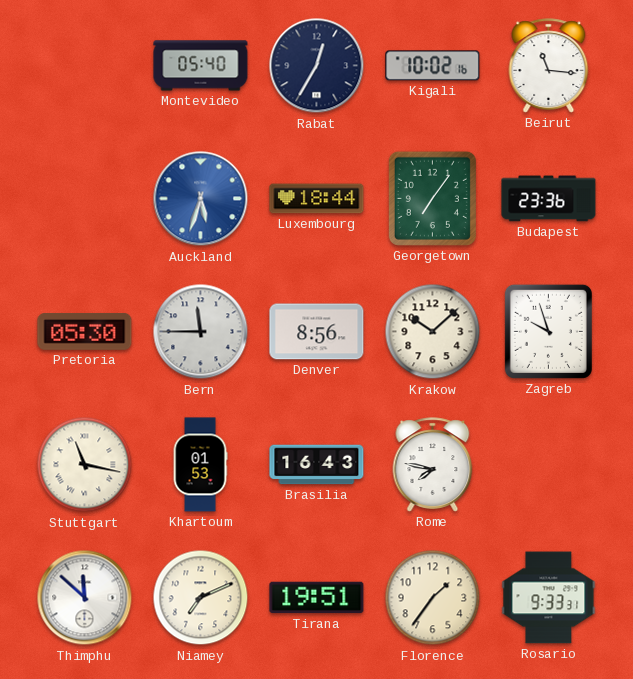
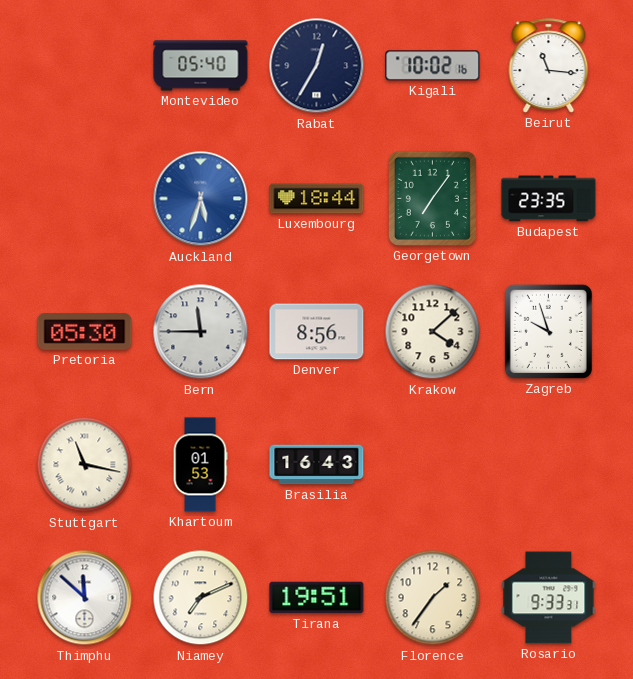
Budapest: 23:36 -> 23:35 (549, 199)
Krakow: 10:08 -> 4:08 (433, 332)
Rome: 7:47 -> none (433, 465)
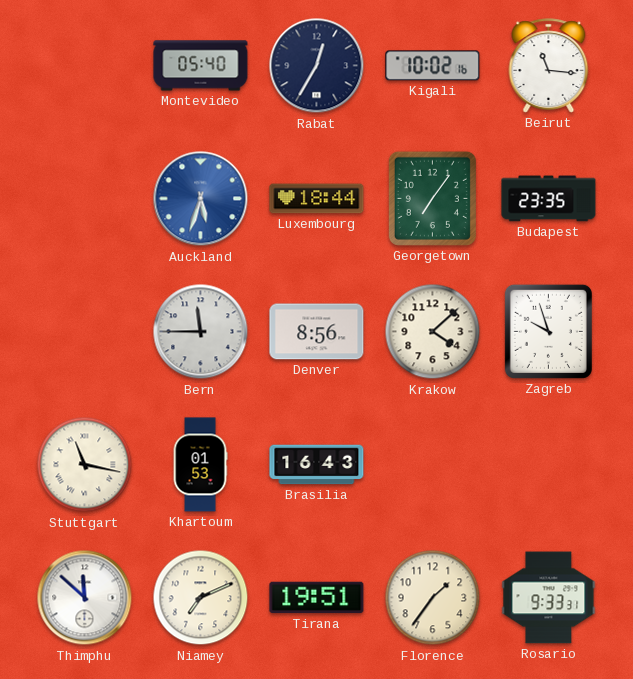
Pretoria: 05:30 -> none (85, 332)
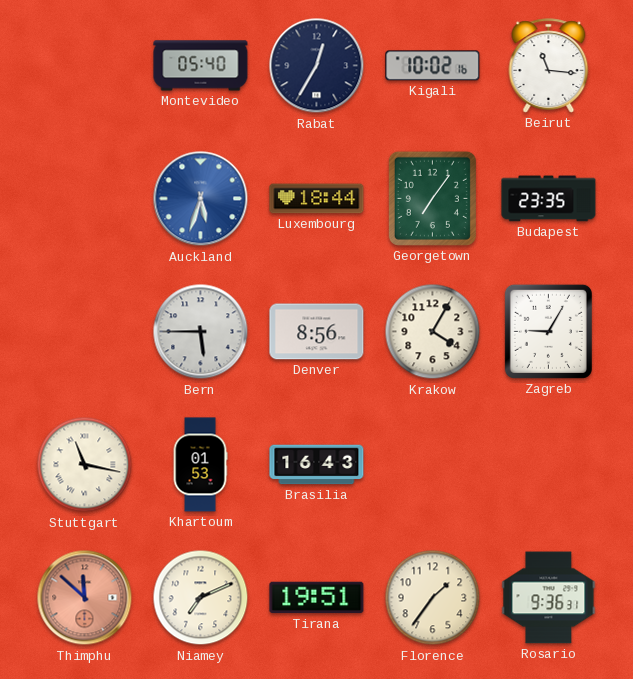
Bern: 11:45 -> 5:45 (201, 332)
Krakow: 4:08 -> 4:05 (433, 332)
Zagreb: 9:57 -> 9:05 (548, 331)
Thimphu dial: white -> salmon (85, 598)
Rosario: 9:33 -> 9:36 (549, 598)
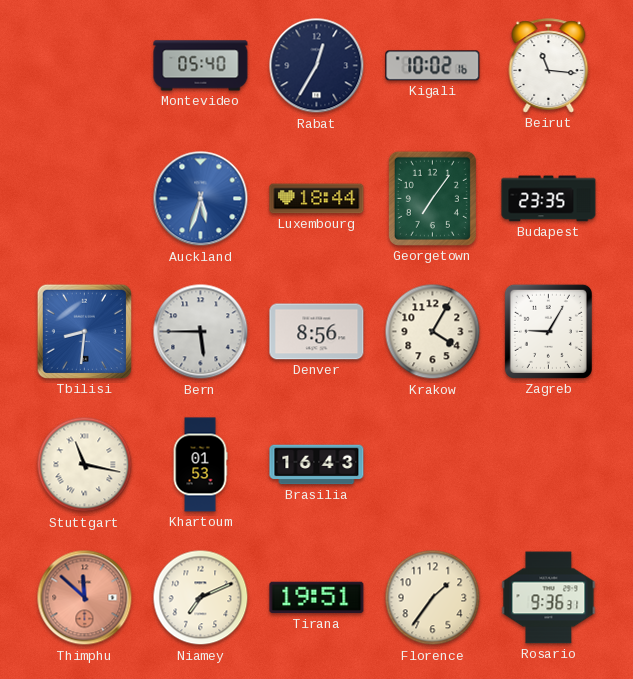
Tbilisi: none -> 8:31 (84, 331)
